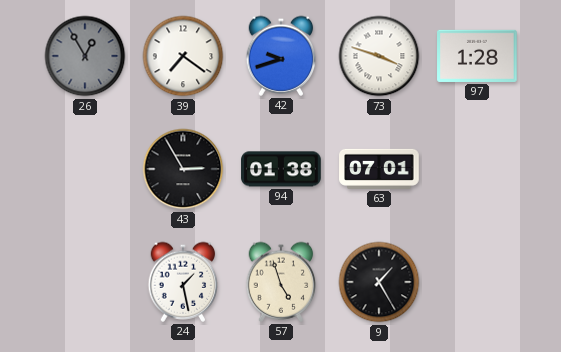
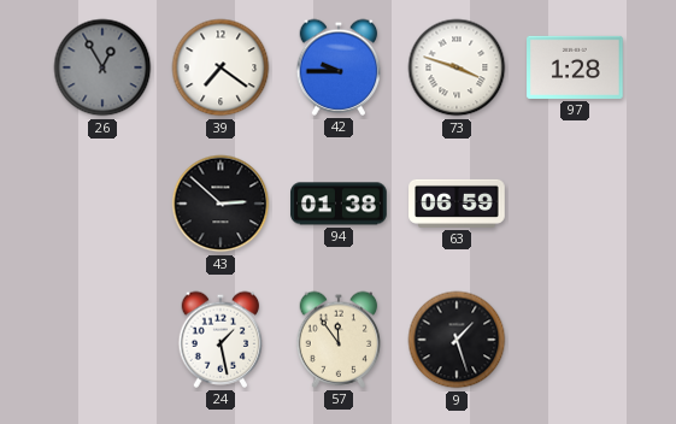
42: 9:42 -> 9:45 (339, 67)
43: 2:55 -> 2:52 (221, 204)
63: 07:01 -> 06:59 (457, 204)
57: 4:57 -> 11:54 (339, 340)
9: 1:25 -> 1:27 (457, 340)
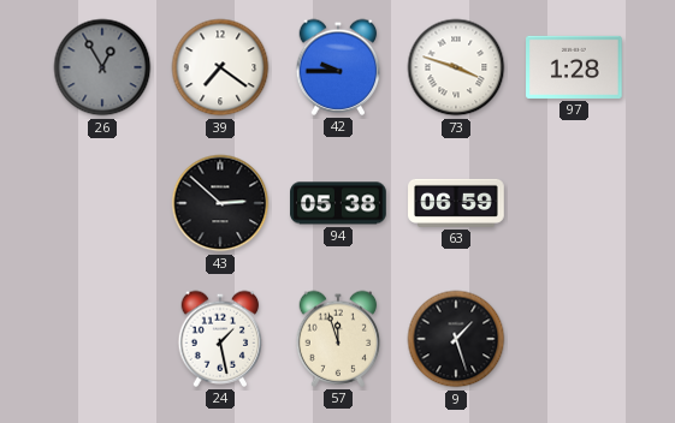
94: 01:38 -> 05:38 (338, 203)
57: 11:54 -> 11:57 (338, 339)
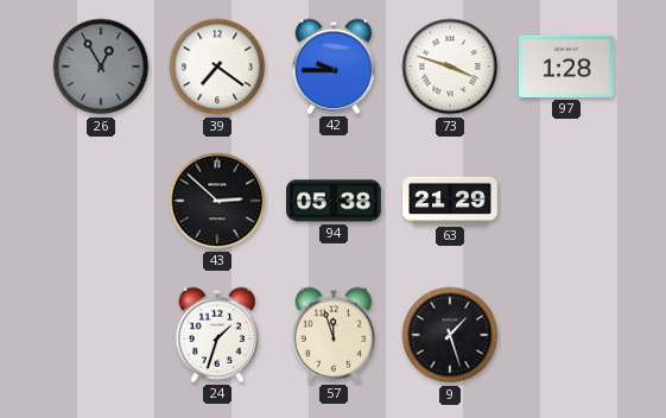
63: 06:59 -> 21:29 (450, 201)
24: 1:28 -> 1:33 (217, 335)
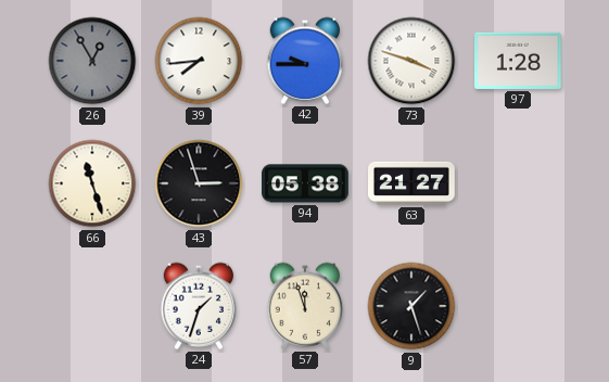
39: 7:21 -> 7:44 (199, 61)
66: none -> 11:27 (92, 183)
43: 2:52 -> 2:57 (199, 183)
63: 21:29 -> 21:27 (411, 183)
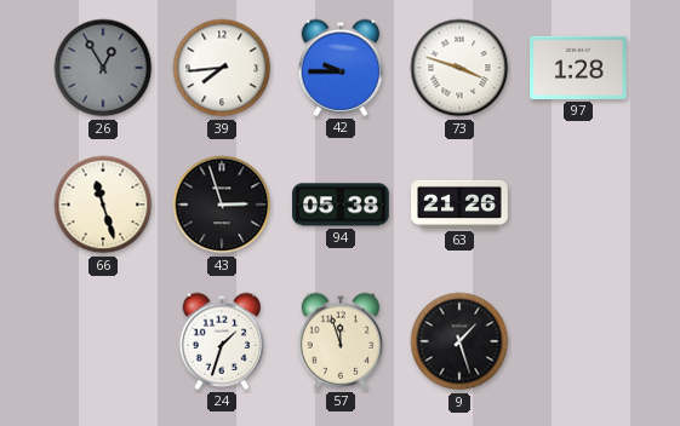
63: 21:27 -> 21:26 (459, 205)
